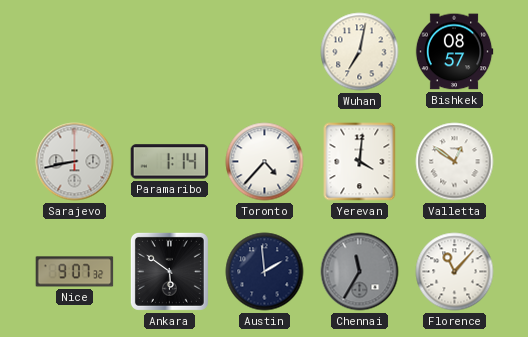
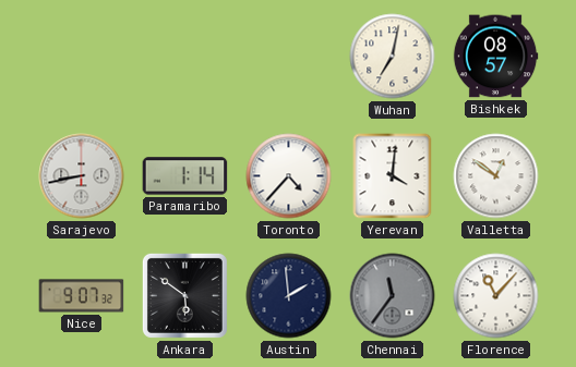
Chennai: 11:35 -> 11:36 (393, 296)
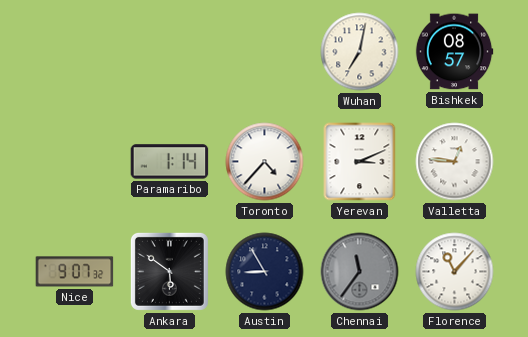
Sarajevo: 8:43 -> none (82, 176)
Yerevan: 4:01 -> 3:11 (360, 162)
Valletta: 12:51 -> 12:46 (455, 162)
Austin: 1:59 -> 8:55 (265, 272)
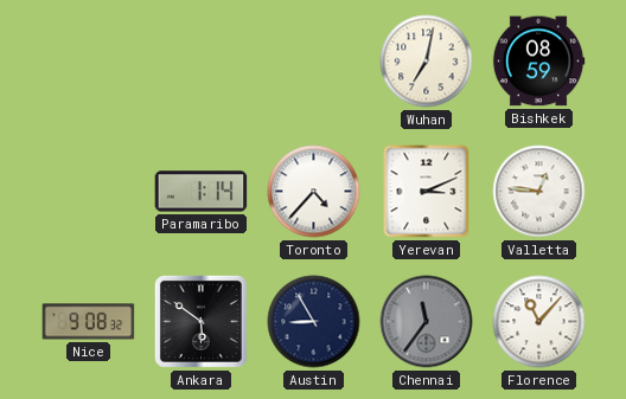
Bishkek: 08:57 -> 08:59 (538, 62)
Nice: 9:07 -> 9:08 (89, 322)
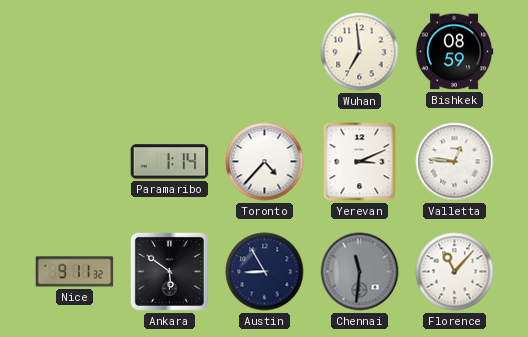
Wuhan: 7:02 -> 6:59 (360, 52)
Nice: 9:08 -> 9:11 (75, 272)
Chennai: 11:36 -> 11:31 (360, 272)
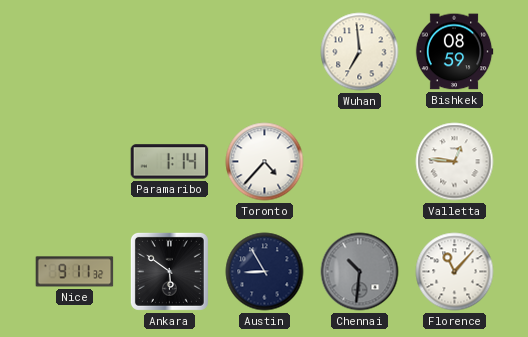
Yerevan: 3:11 -> none (360, 162)
Chennai: 11:31 -> 10:31 (360, 272)
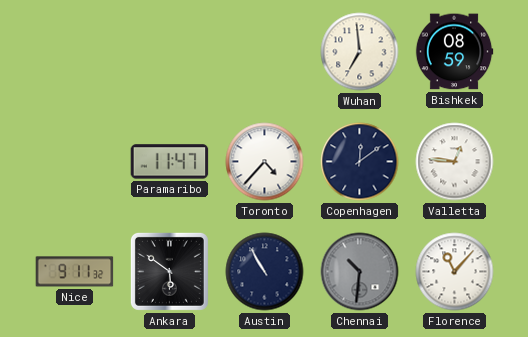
Paramaribo: 1:14 -> 11:47 (170, 162)
Copenhagen: none -> 12:09 (360, 162)
Austin: 8:55 -> 10:55 (265, 272)
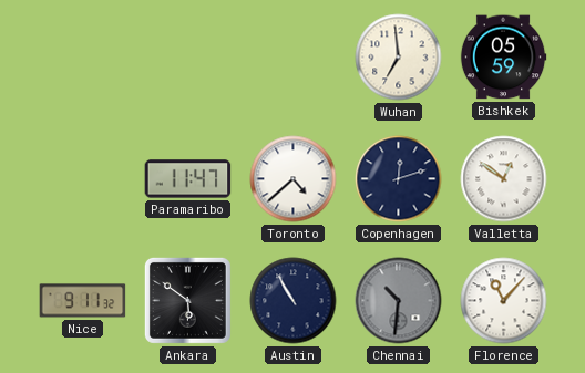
Bishkek: 08:59 -> 05:59 (503, 58)
Toronto: 4:37 -> 4:38 (294, 179)
Copenhagen: 12:09 -> 12:12 (399, 179)
Valletta: 12:46 -> 12:51 (504, 179)
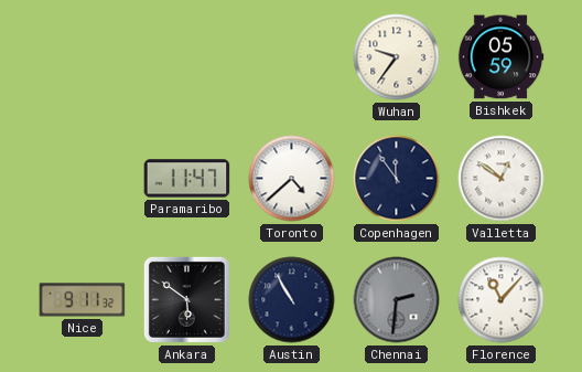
Wuhan: 6:59 -> 9:36 (397, 57)
Copenhagen: 12:12 -> 11:54 (397, 179)
Chennai: 10:31 -> 2:31 (397, 300)
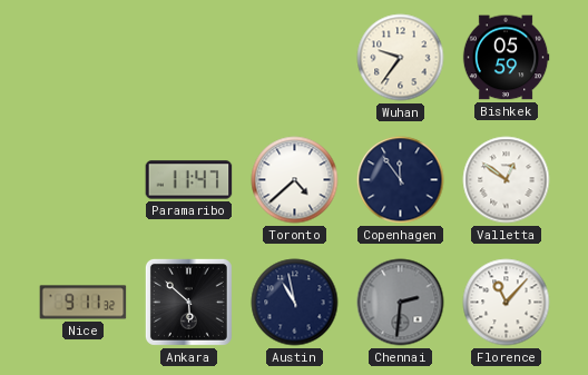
Ankara: 5:51 -> 5:52 (188, 302)
Austin: 10:55 -> 10:58 (295, 303)
